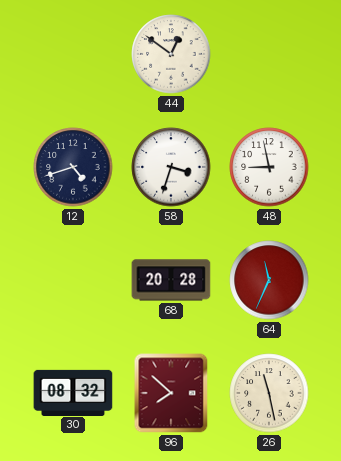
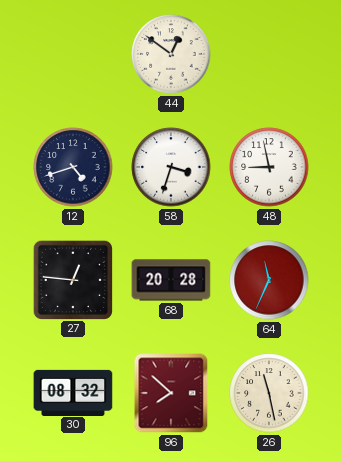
27: none -> 12:46 (72, 279)
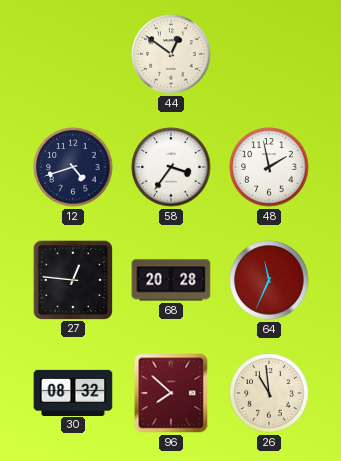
58: 3:33 -> 3:36 (171, 167)
48: 8:58 -> 1:58 (269, 167)
26: 11:28 -> 10:59 (269, 393)
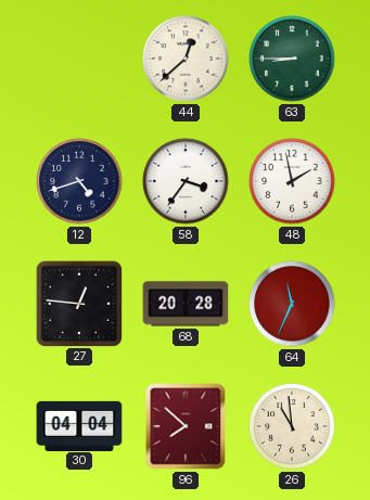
44: 12:51 -> 12:38 (186, 59)
63: none -> 8:45 (292, 59)
30: 08:32 -> 04:04 (79, 425)
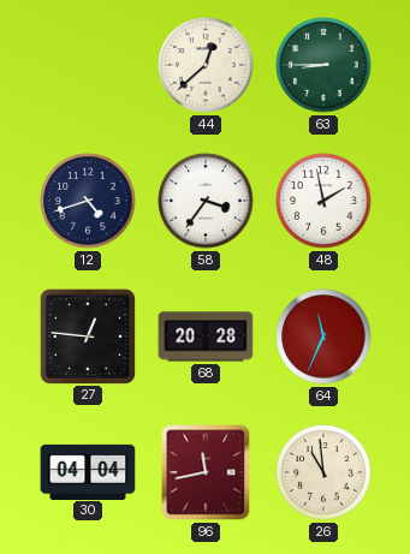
96: 7:52 -> 11:43 (206, 472)
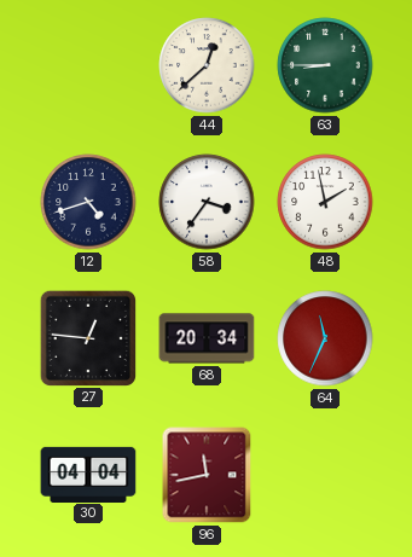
68: 20:28 -> 20:34 (207, 338)
26: 10:59 -> none (323, 472)
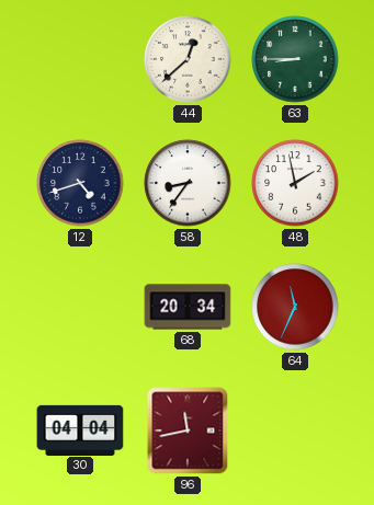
58: 3:36 -> 8:36 (188, 183)
27: 12:46 -> none (87, 337)
